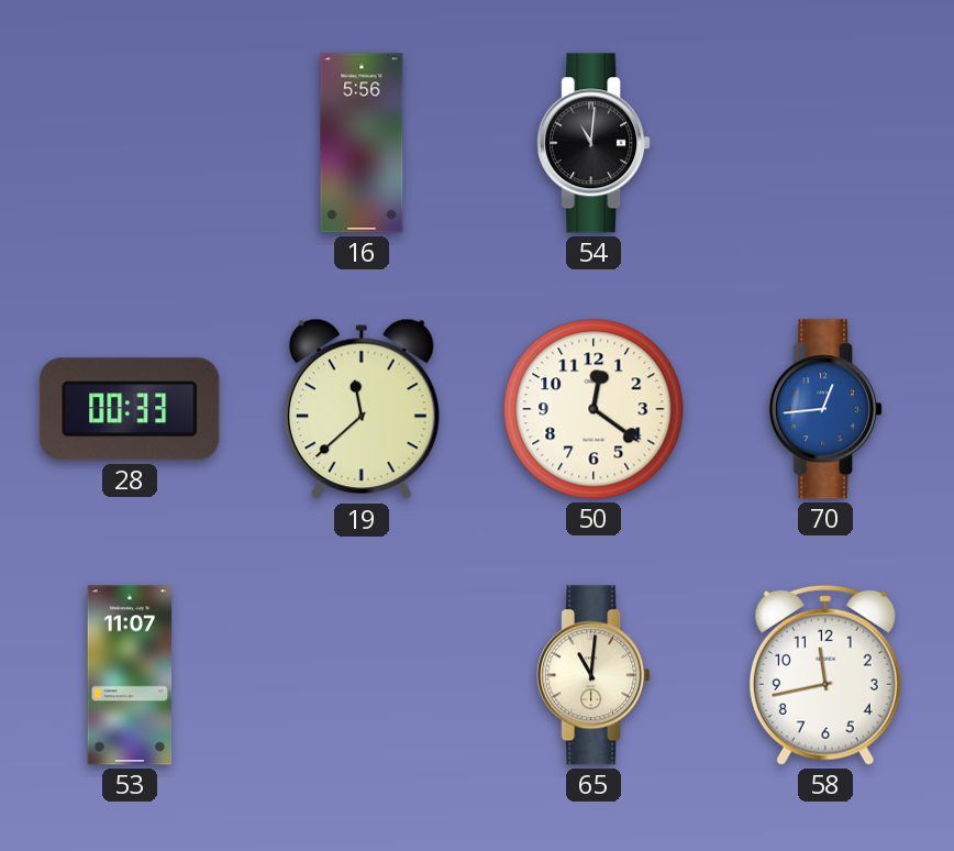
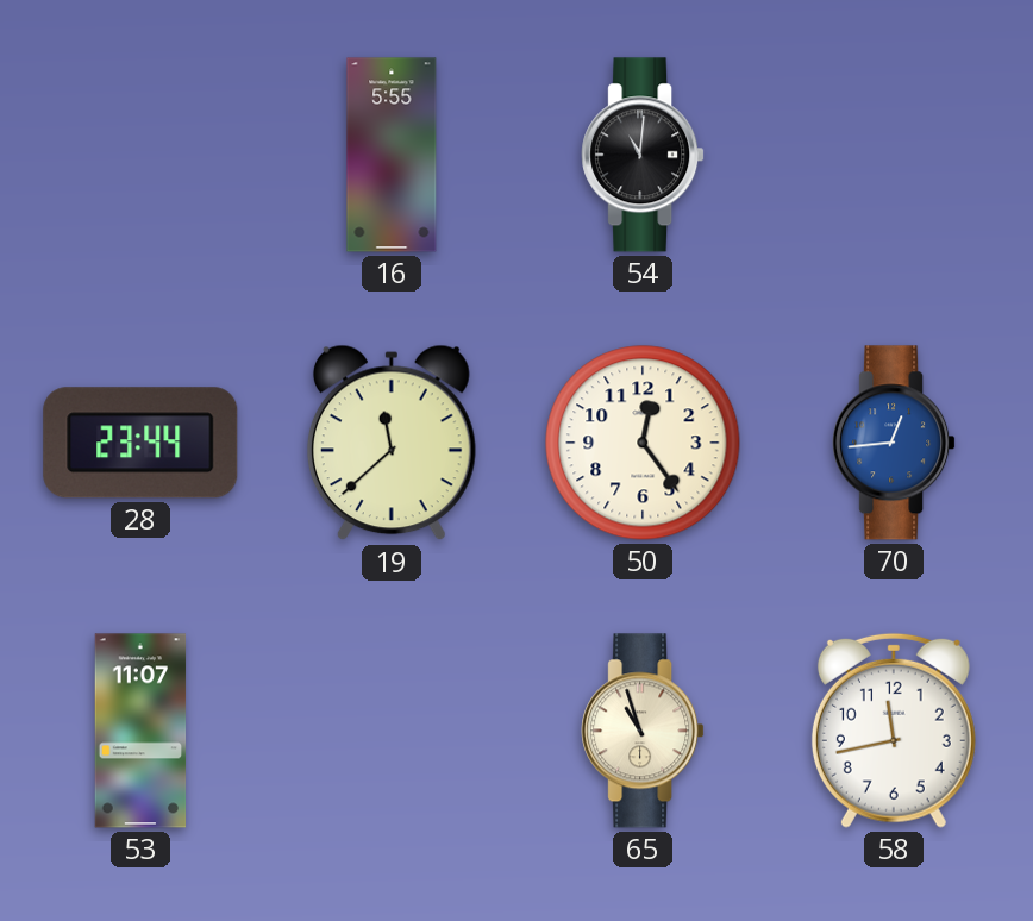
16: 5:56 -> 5:55 (392, 155)
28: 00:33 -> 23:44 (140, 443)
50: 12:21 -> 12:24 (643, 443)
65: 11:01 -> 10:57 (643, 731)
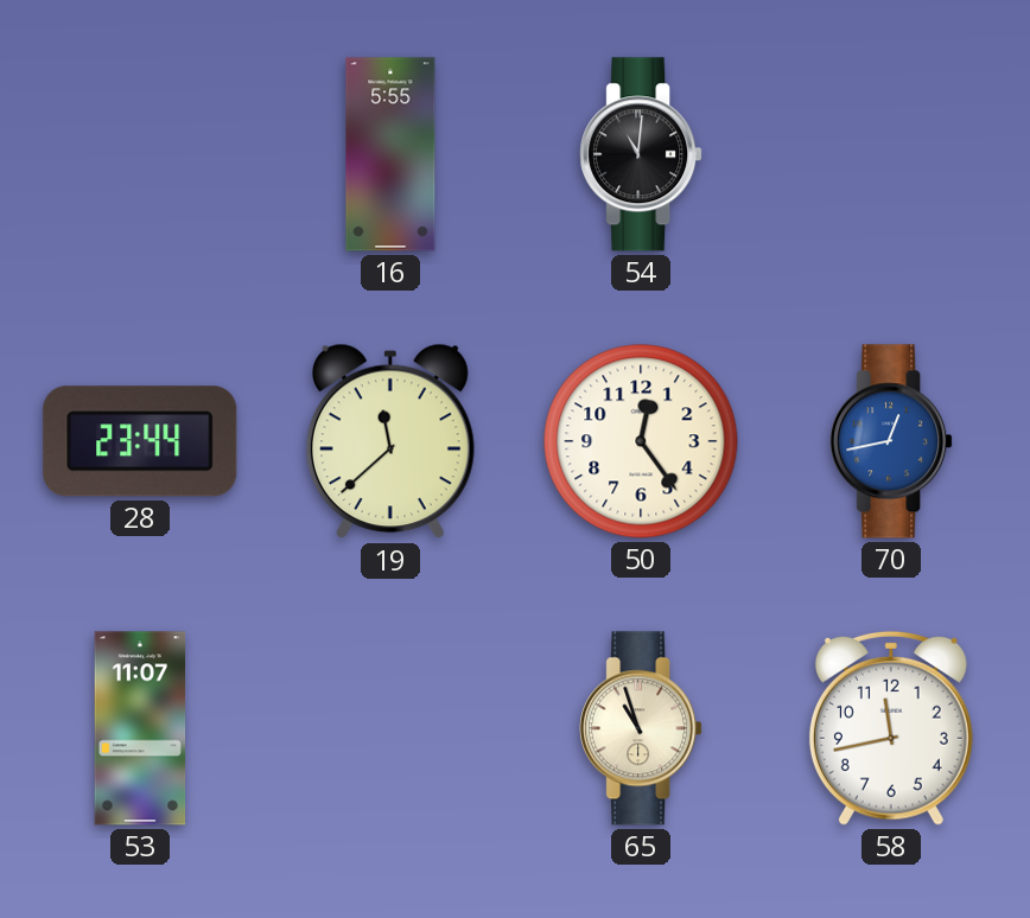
70: 12:44 -> 12:43 (891, 441)
